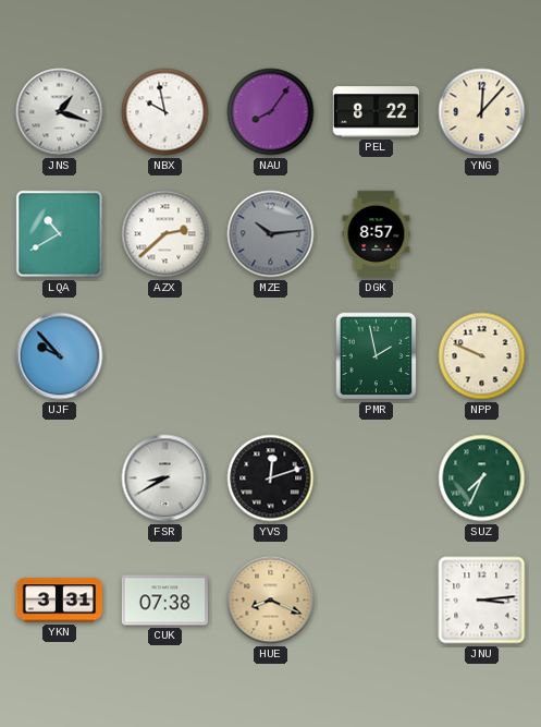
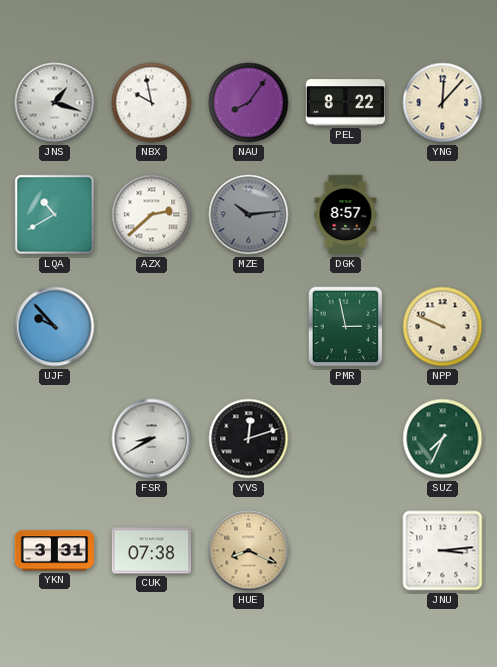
PMR: 1:58 -> 2:58 (346, 327)
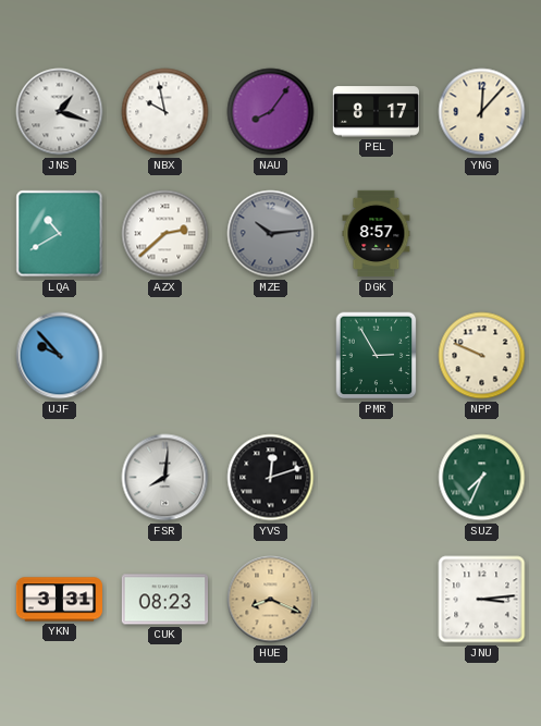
PEL: 8:22 -> 8:17 (376, 112)
PMR: 2:58 -> 2:55 (377, 356)
FSR: 8:40 -> 8:01 (165, 478)
CUK: 07:38 -> 08:23 (164, 600)
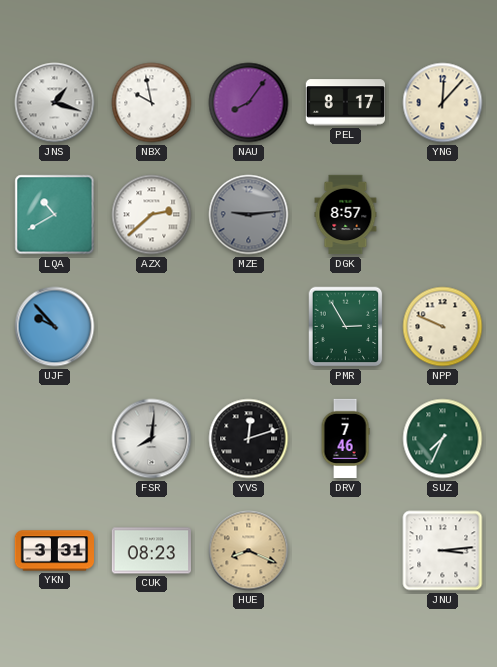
MZE: 10:14 -> 9:14 (249, 215)
DRV: none -> 7:46 (345, 439)
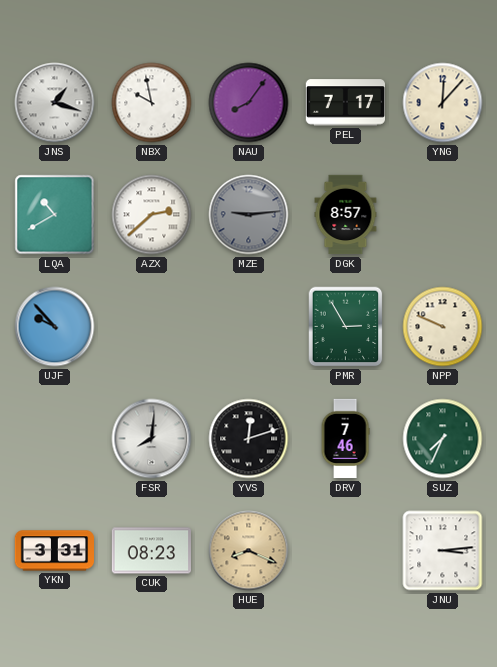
PEL: 8:17 -> 7:17 (345, 103)
